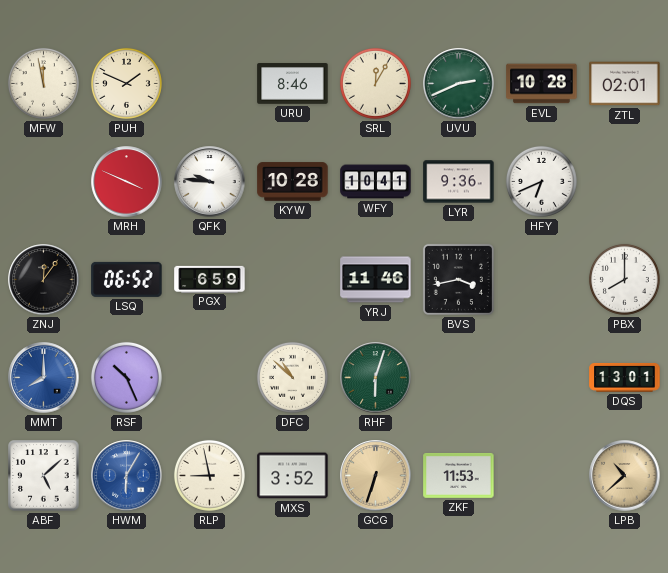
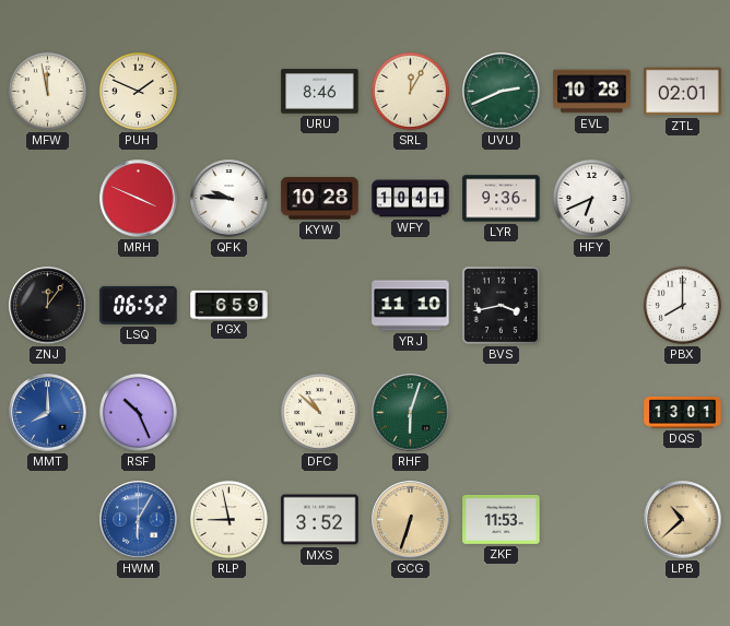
YRJ: 11:46 -> 11:10 (411, 306)
ABF: 5:08 -> none (44, 476)
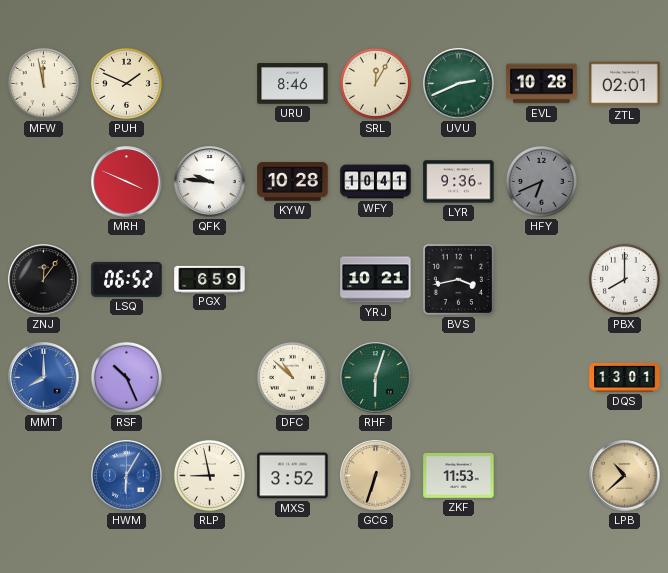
HFY dial: white -> grey (541, 181)
YRJ: 11:10 -> 10:21 (376, 280)
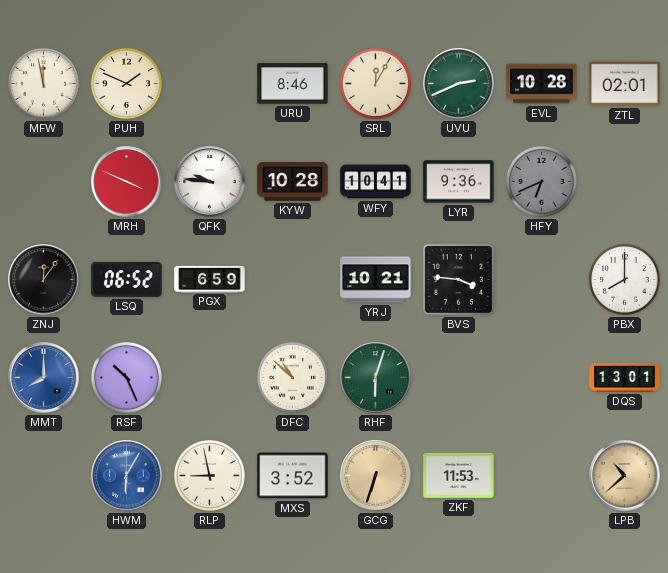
BVS: 3:43 -> 3:46 (458, 279)
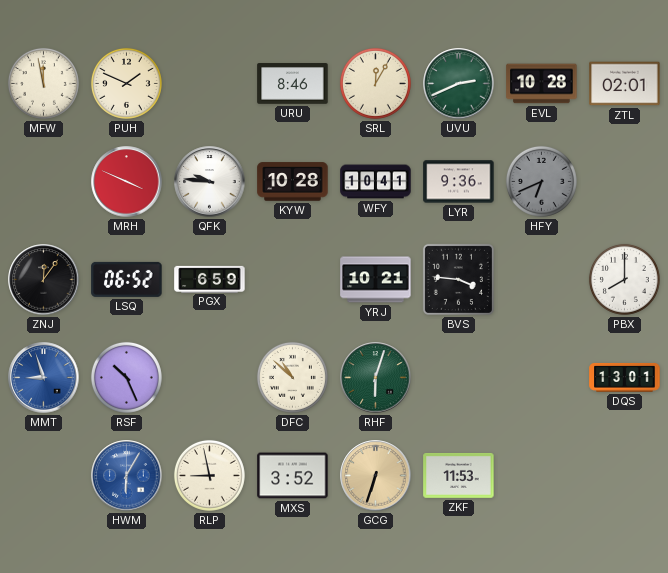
MMT: 8:00 -> 8:57 (44, 378)
LPB: 10:38 -> none (625, 476)
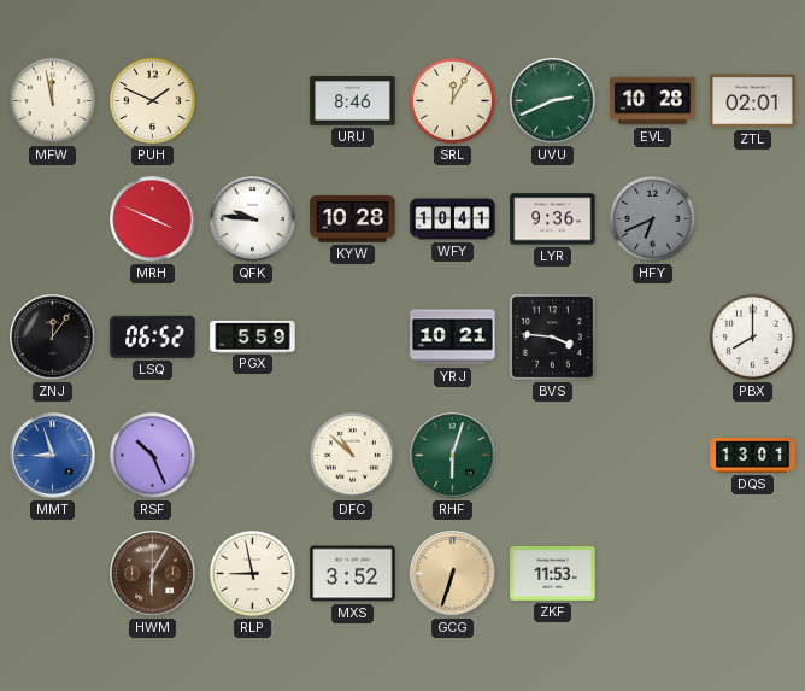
PGX: 6:59 -> 5:59 (253, 336)
HWM dial: blue -> brown (153, 574)
